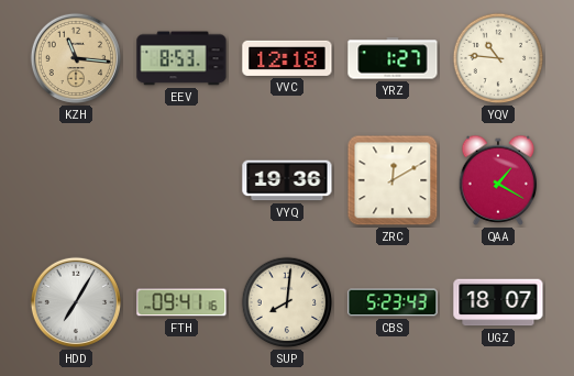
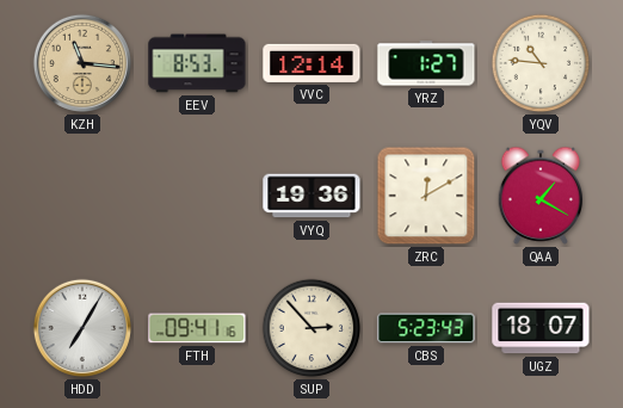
VVC: 12:18 -> 12:14 (311, 63)
SUP: 8:01 -> 2:53 (311, 328)
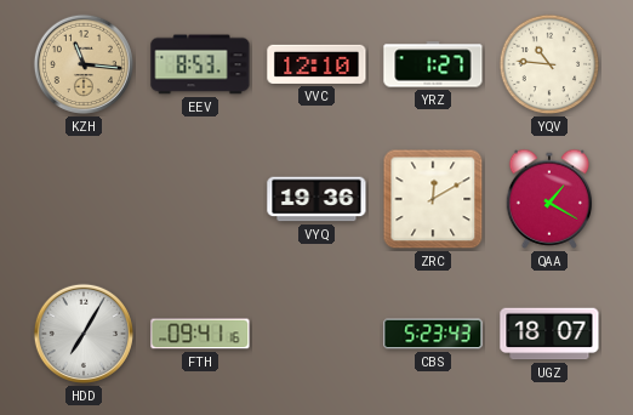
VVC: 12:14 -> 12:10 (316, 64)
SUP: 2:53 -> none (311, 328)
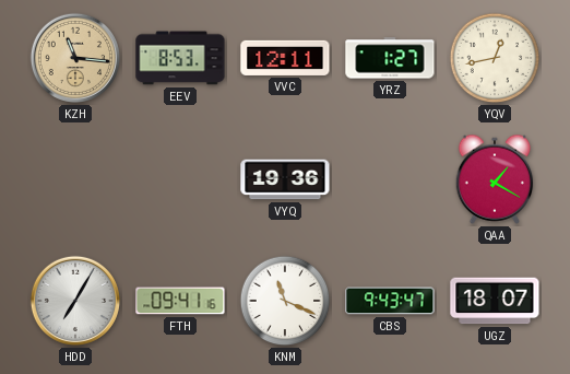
VVC: 12:10 -> 12:11 (285, 58)
YQV: 10:46 -> 12:43 (495, 58)
ZRC: 12:10 -> none (433, 199)
KNM: none -> 11:19 (285, 301)
CBS: 5:23 -> 9:43 (390, 301)
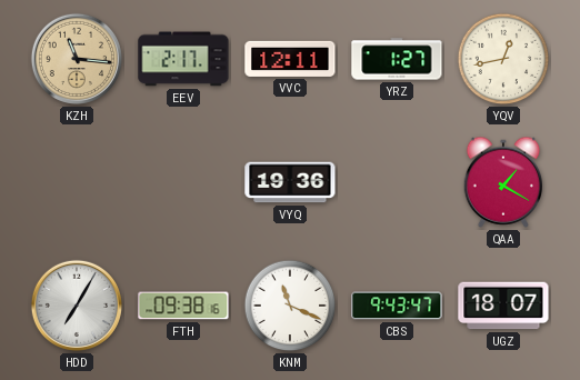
EEV: 8:53 -> 2:17 (183, 59)
FTH: 09:41 -> 09:38 (183, 306)
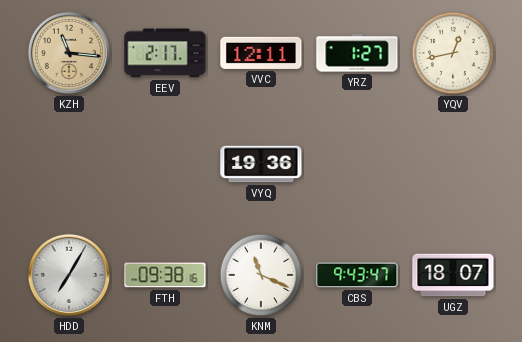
QAA: 1:20 -> none (503, 182)
